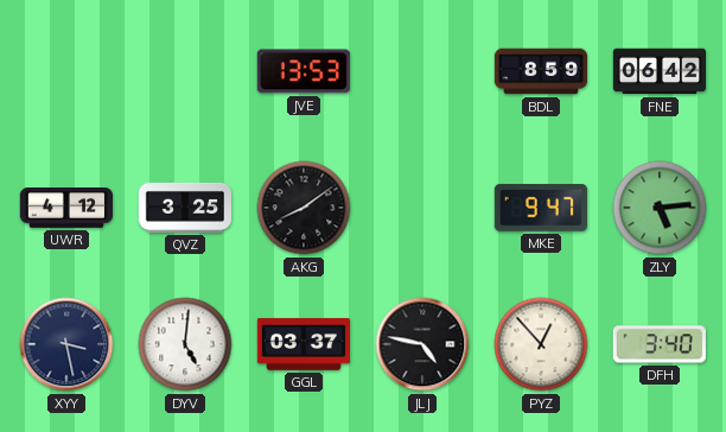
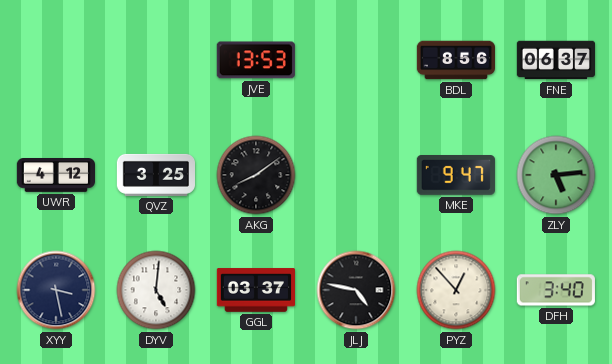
BDL: 8:59 -> 8:56 (455, 60)
FNE: 06:42 -> 06:37 (555, 60)
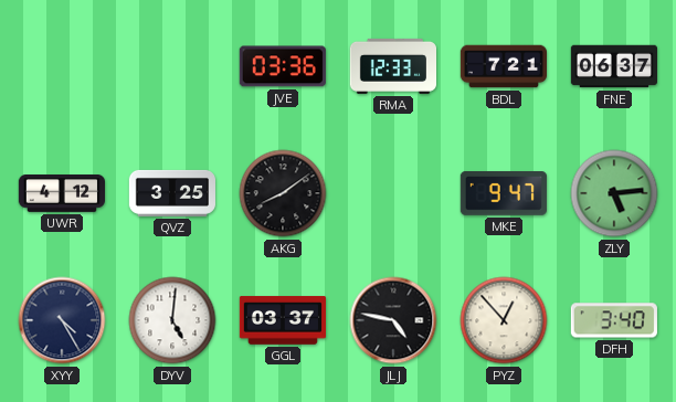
JVE: 13:53 -> 03:36 (283, 66)
RMA: none -> 12:33 (392, 66)
BDL: 8:56 -> 7:21 (503, 66)
XYY: 3:28 -> 4:25 (62, 320)
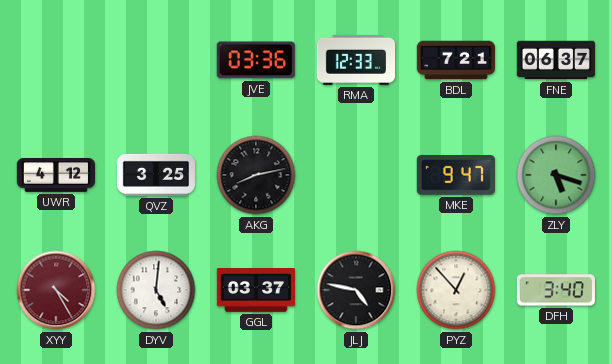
AKG: 8:09 -> 8:13 (256, 175)
ZLY: 5:14 -> 5:18 (556, 175)
XYY dial: navy -> burgundy (56, 290)
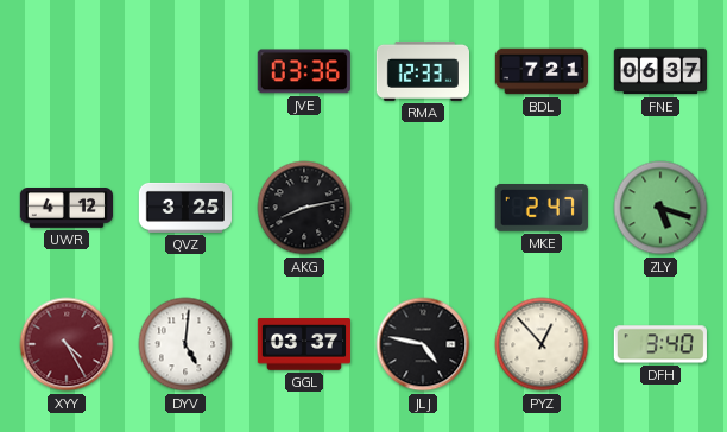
MKE: 9:47 -> 2:47 (542, 209)
